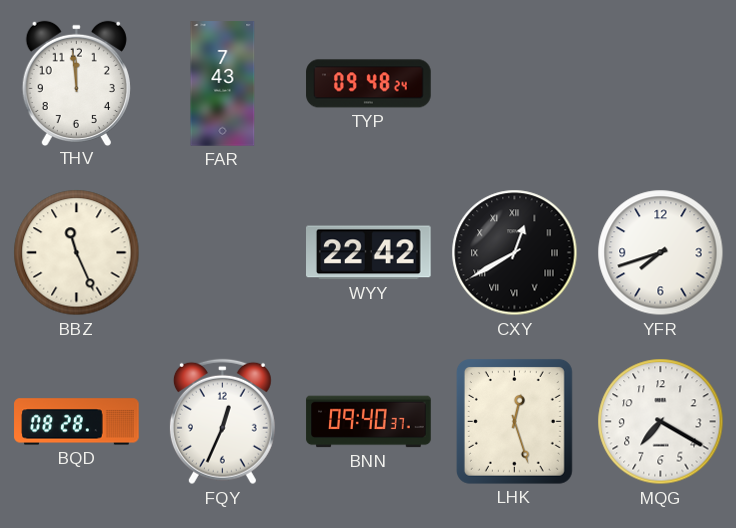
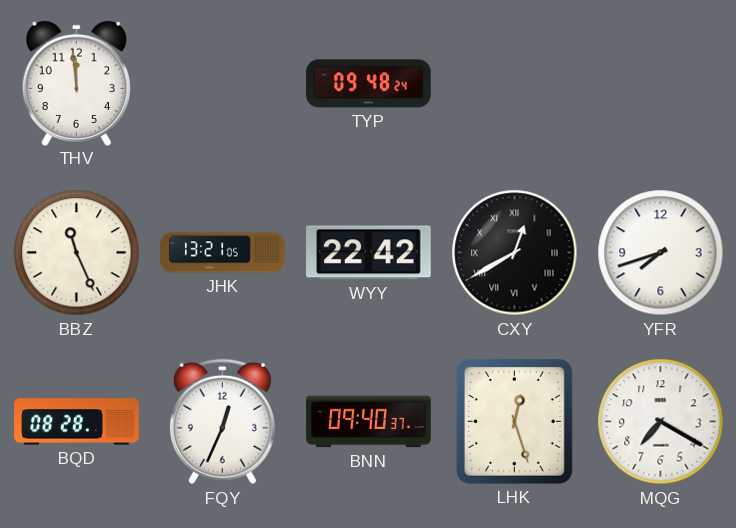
FAR: 7:43 -> none (223, 84)
JHK: none -> 13:21 (223, 253)
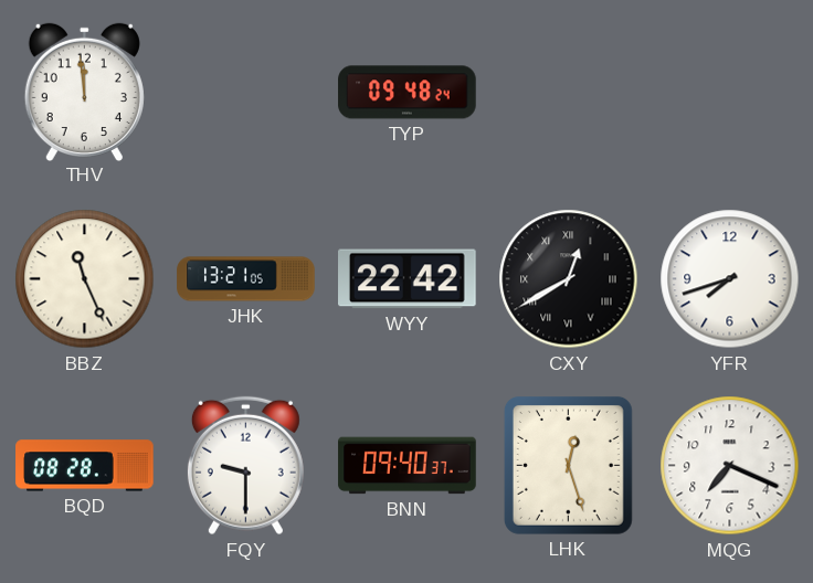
FQY: 12:34 -> 9:30 (245, 466)
MQG: 7:20 -> 7:19 (730, 466)
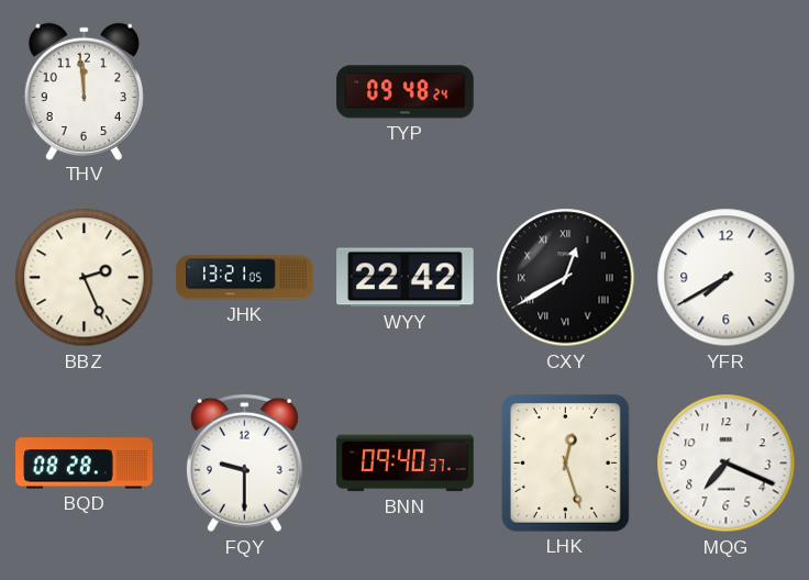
BBZ: 11:26 -> 2:26 (85, 278)
YFR: 7:42 -> 7:40 (727, 278)
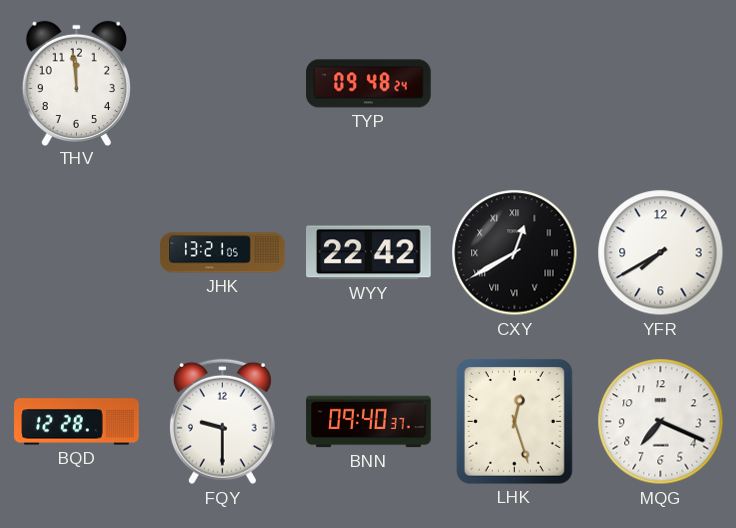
BBZ: 2:26 -> none (85, 278)
BQD: 08:28 -> 12:28 (77, 422)
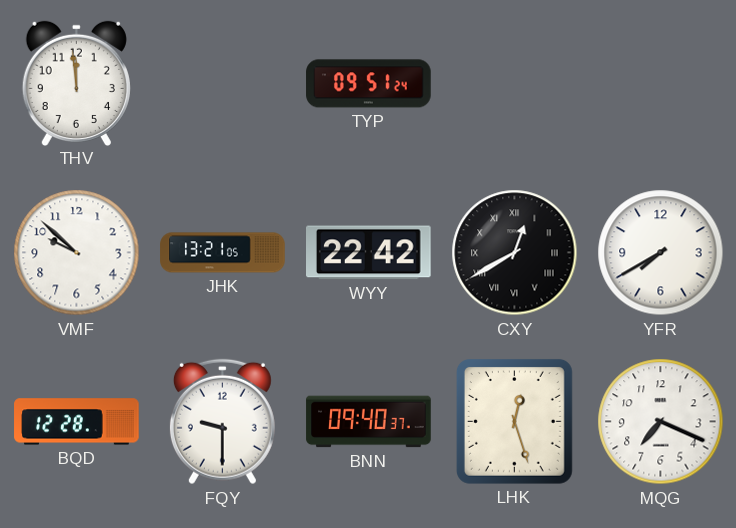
TYP: 09:48 -> 09:51 (369, 84)
VMF: none -> 9:52 (77, 253)
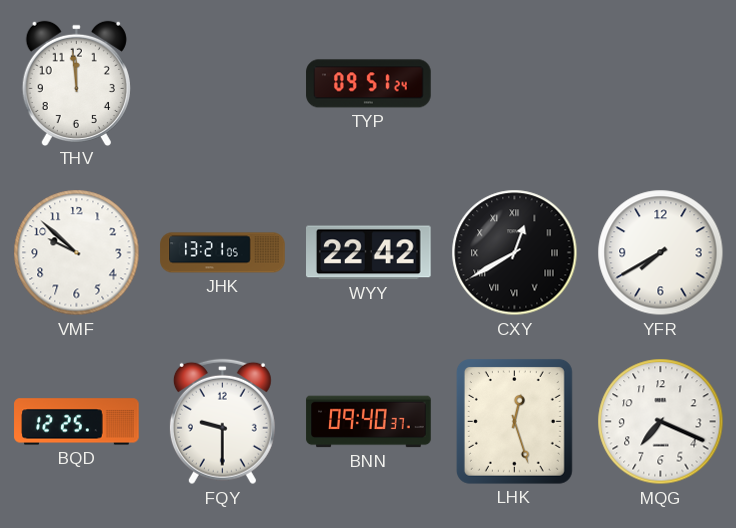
BQD: 12:28 -> 12:25 (77, 422)
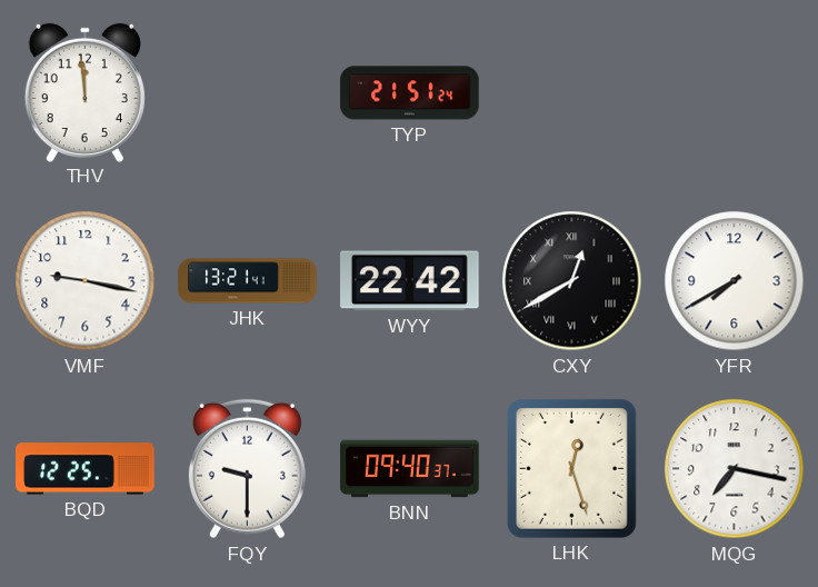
TYP: 09:51 -> 21:51 (410, 93)
VMF: 9:52 -> 9:17 (86, 281)
JHK: 13:21:05 -> 13:21:41 (248, 281)
MQG: 7:19 -> 7:17 (735, 469)
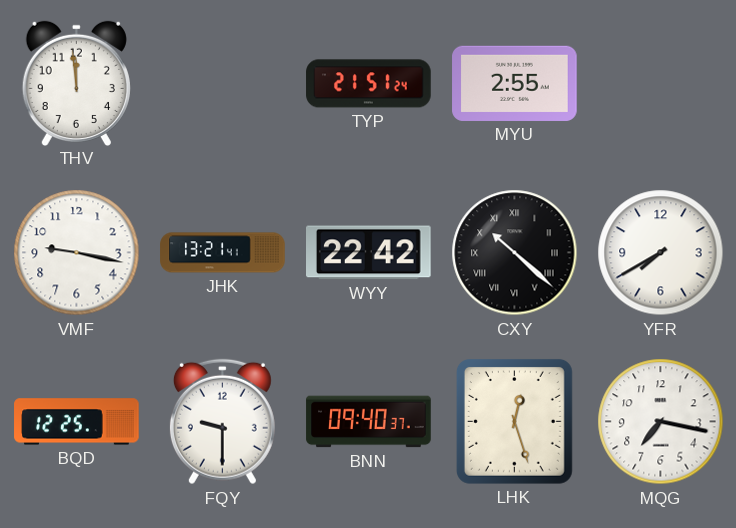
MYU: none -> 2:55 (515, 83)
CXY: 12:40 -> 10:22 (515, 253)
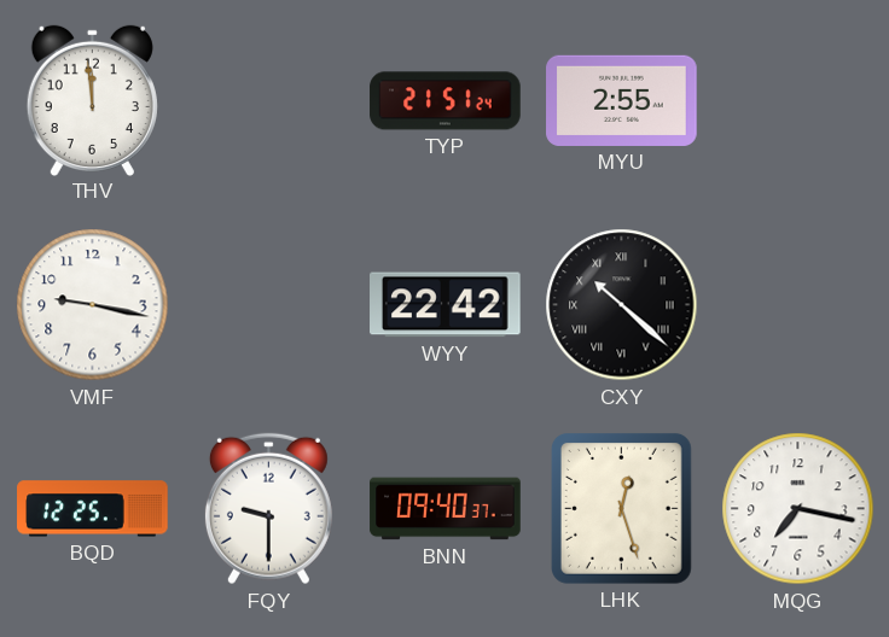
JHK: 13:21 -> none (223, 253)
YFR: 7:40 -> none (661, 253)
